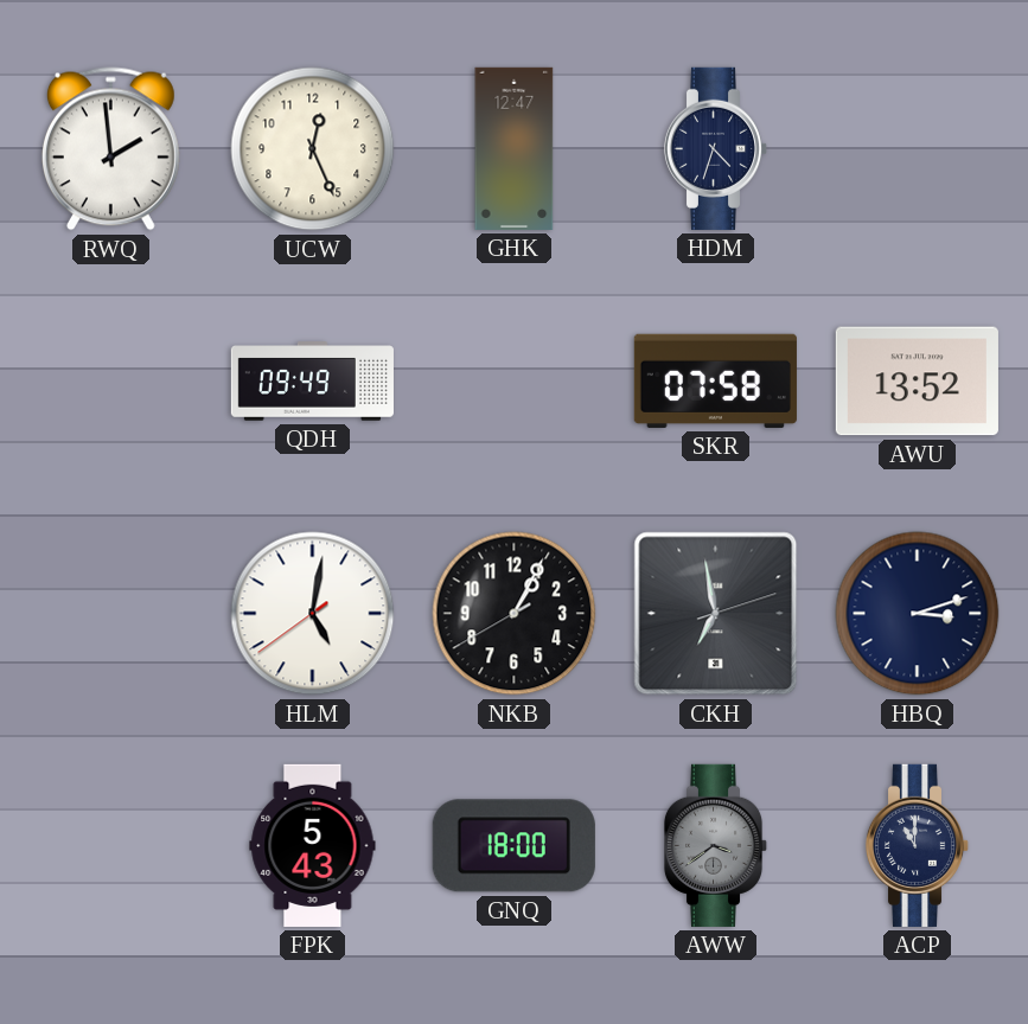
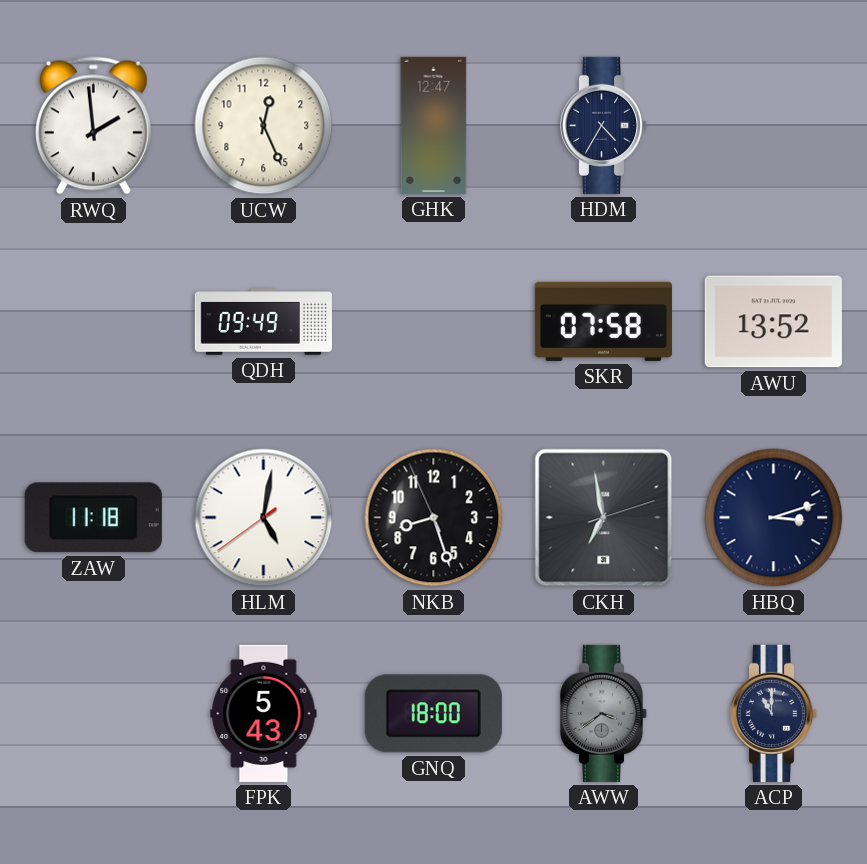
HDM: 4:33 -> 4:35 (604, 125)
ZAW: none -> 11:18 (93, 518)
NKB: 1:04 -> 8:26 (434, 518)
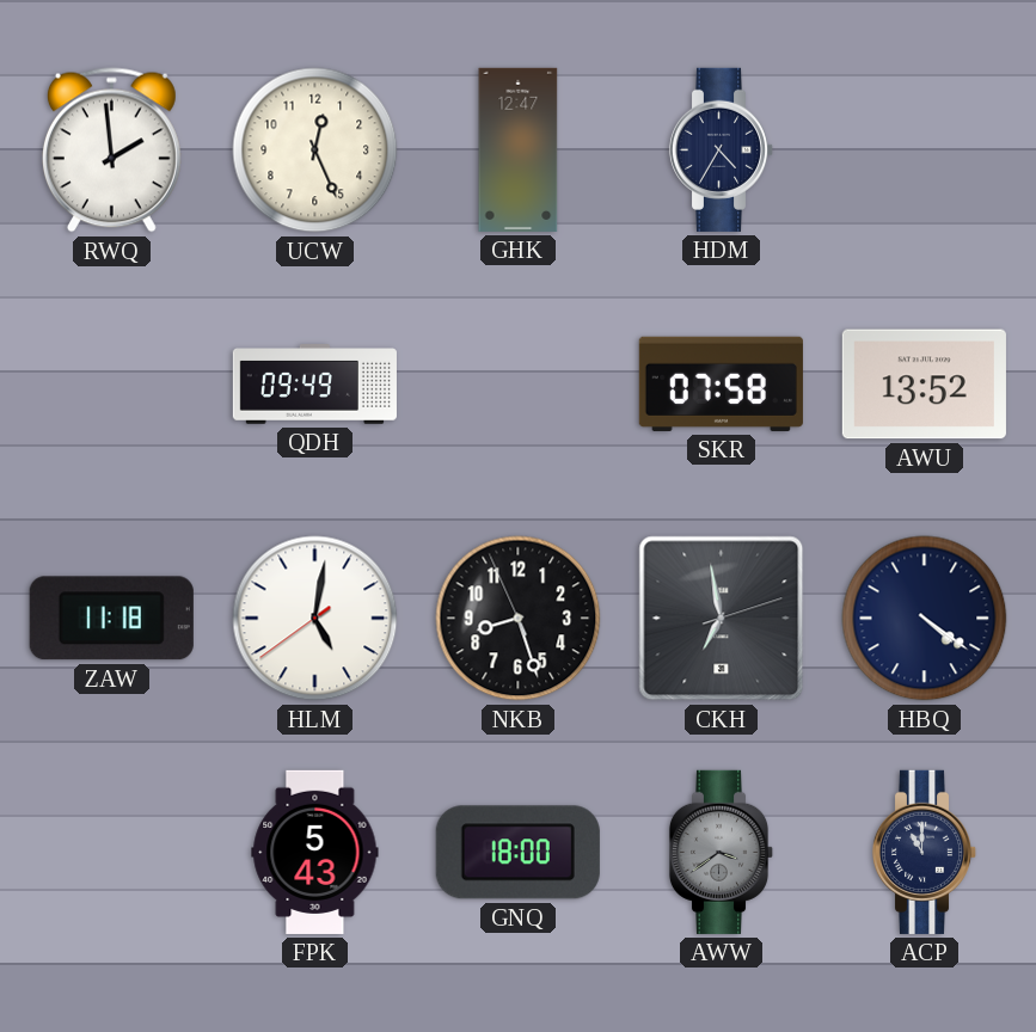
HBQ: 3:12 -> 4:21 (925, 619)
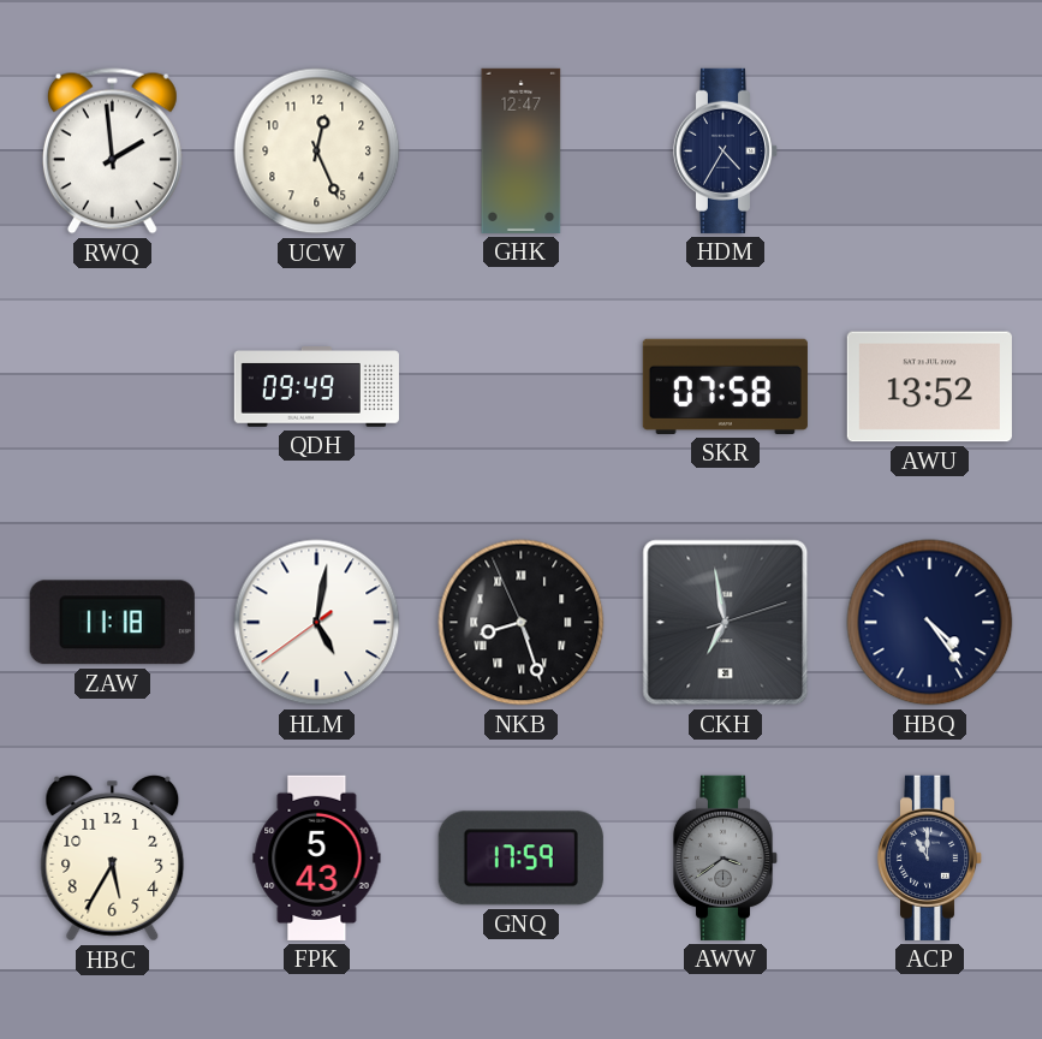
NKB numerals: Arabic -> Roman (522, 623)
HBQ: 4:21 -> 4:24 (930, 623)
HBC: none -> 5:35 (113, 859)
GNQ: 18:00 -> 17:59 (520, 859)
